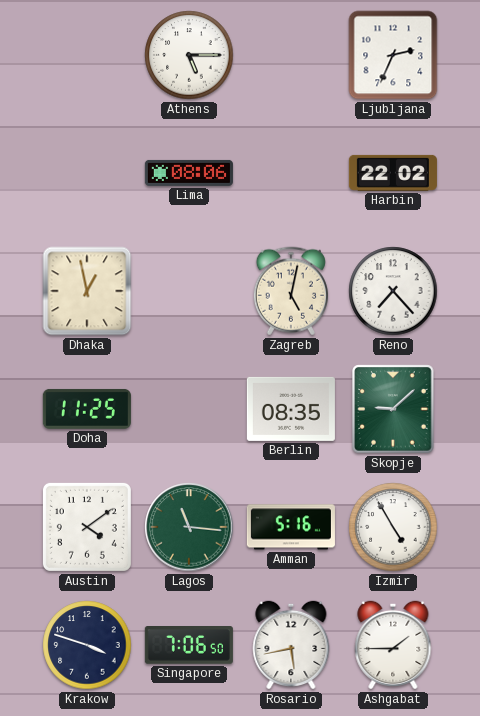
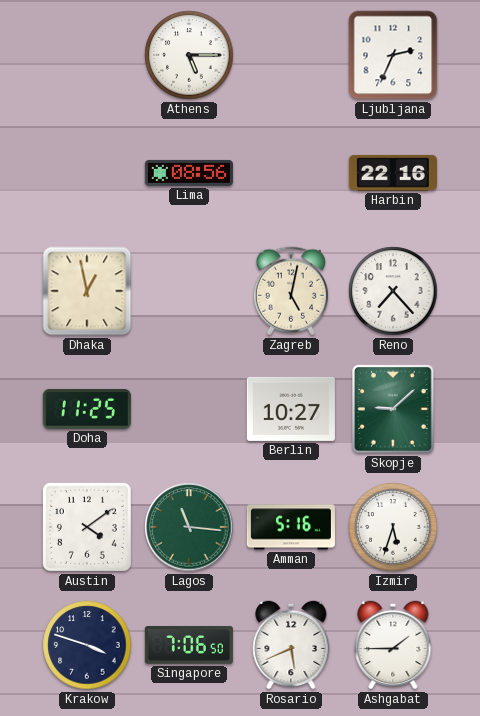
Lima: 08:06 -> 08:56 (189, 173)
Harbin: 22:02 -> 22:16 (393, 173)
Berlin: 08:35 -> 10:27 (291, 409)
Izmir: 4:55 -> 5:33 (393, 527)
Rosario: 5:43 -> 5:41 (291, 645)
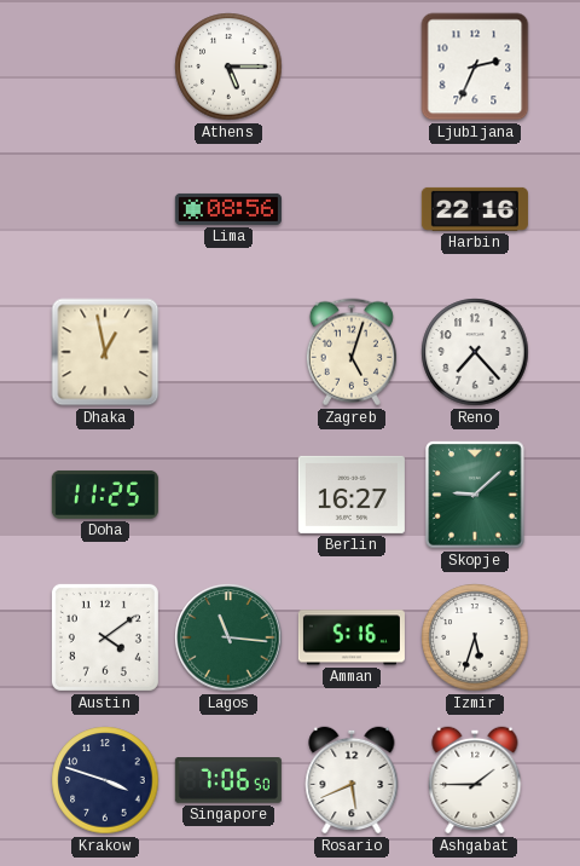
Zagreb: 5:02 -> 5:03 (352, 352)
Berlin: 10:27 -> 16:27 (352, 495)
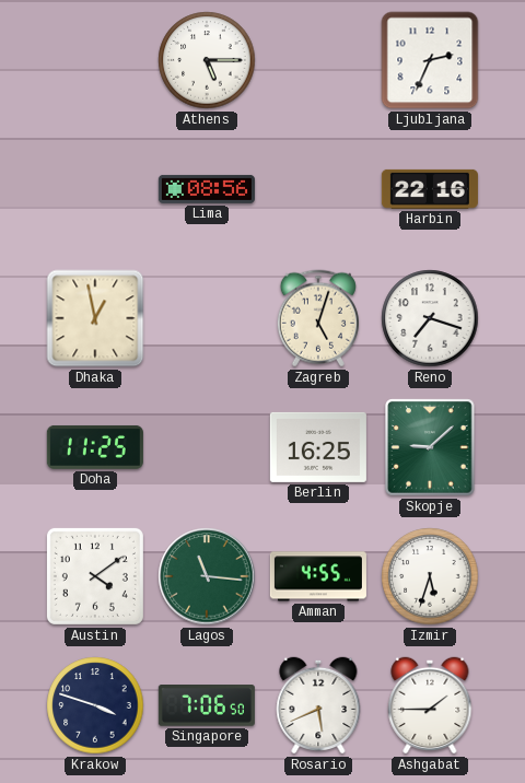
Reno: 7:23 -> 7:18 (430, 318)
Berlin: 16:27 -> 16:25 (318, 447)
Amman: 5:16 -> 4:55 (318, 576)
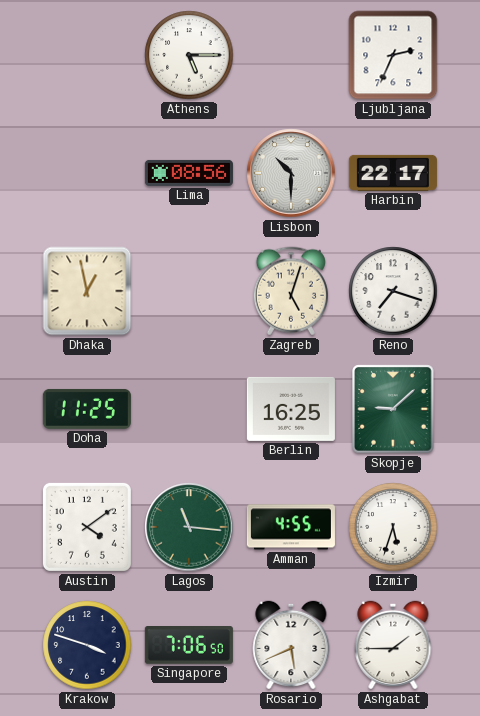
Lisbon: none -> 10:30 (291, 173)
Harbin: 22:16 -> 22:17 (393, 173)
